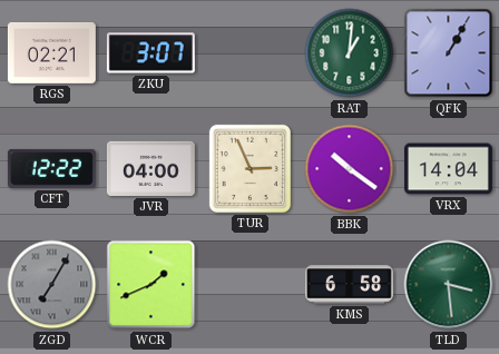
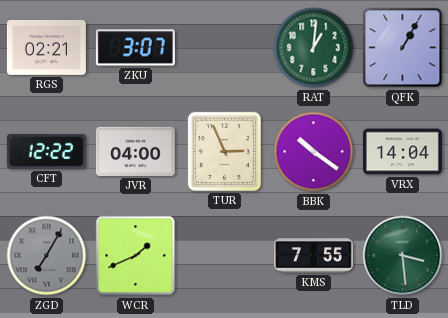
KMS: 6:58 -> 7:55 (313, 256)
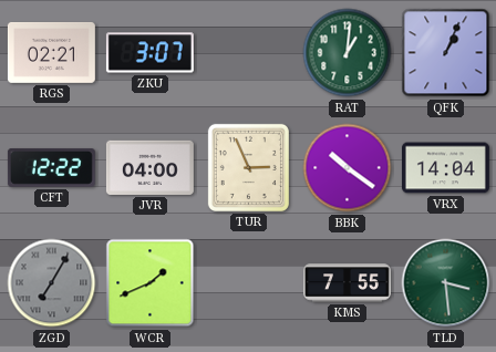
QFK: 1:05 -> 1:04 (446, 53)
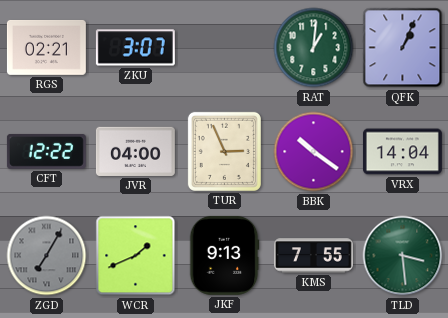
JKF: none -> 9:13 (224, 255)
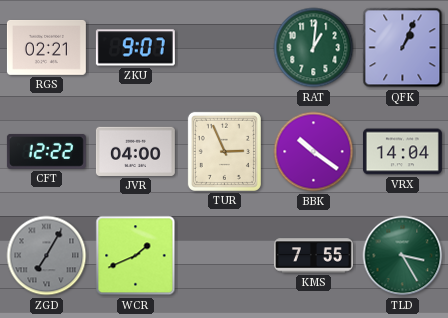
ZKU: 3:07 -> 9:07 (135, 48)
JKF: 9:13 -> none (224, 255)
TLD: 3:29 -> 3:25 (403, 256)
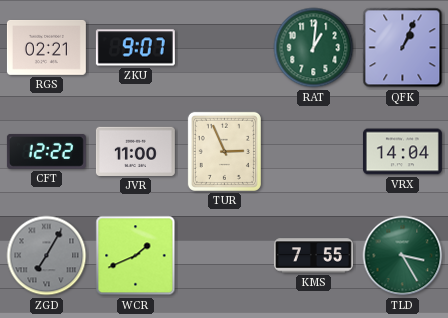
JVR: 04:00 -> 11:00 (135, 151)
BBK: 10:21 -> none (314, 152)
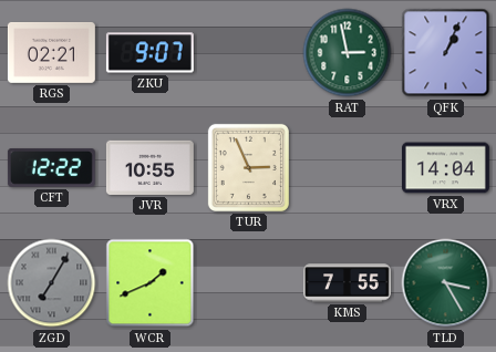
RAT: 1:01 -> 2:58 (348, 53)
JVR: 11:00 -> 10:55 (149, 167)
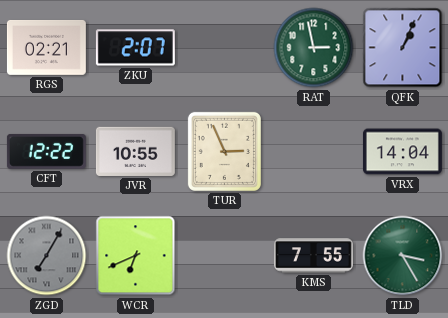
ZKU: 9:07 -> 2:07 (135, 48)
WCR: 1:41 -> 6:41 (136, 256)
